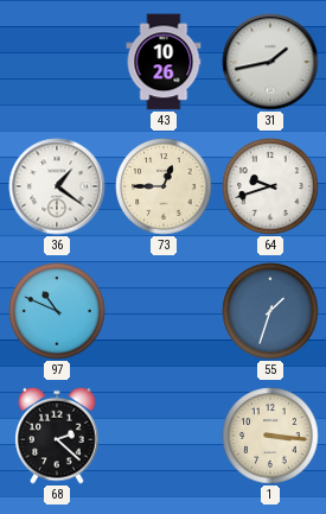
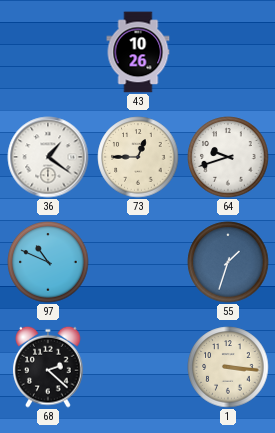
31: 1:43 -> none (270, 62)
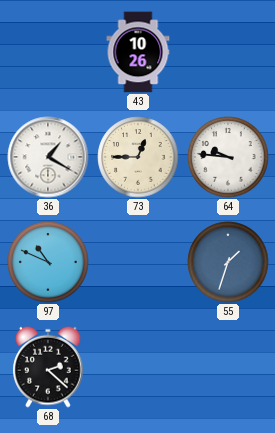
36: 1:21 -> 1:20 (48, 157)
64: 9:42 -> 9:46 (228, 157)
1: 3:16 -> none (228, 367)
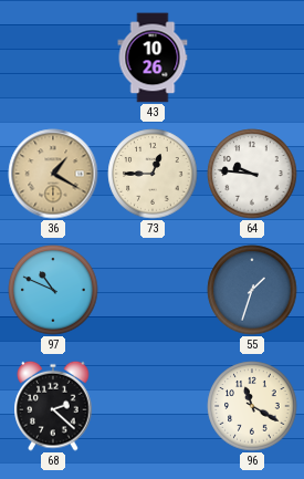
36 dial: white -> champagne (53, 174)
96: none -> 11:20 (252, 406)
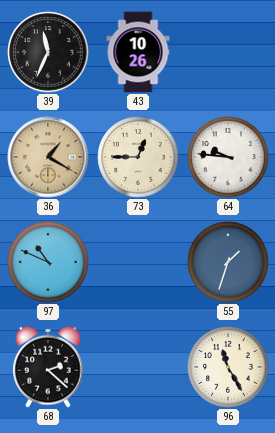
39: none -> 11:34 (48, 52)
96: 11:20 -> 11:25 (228, 367)
